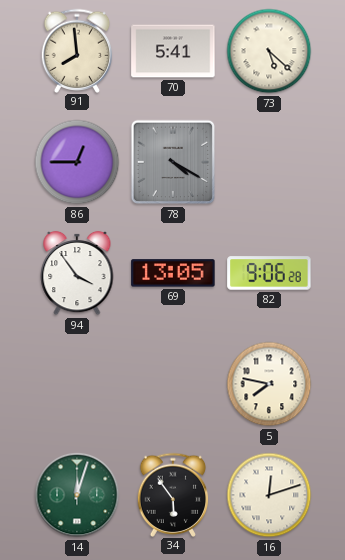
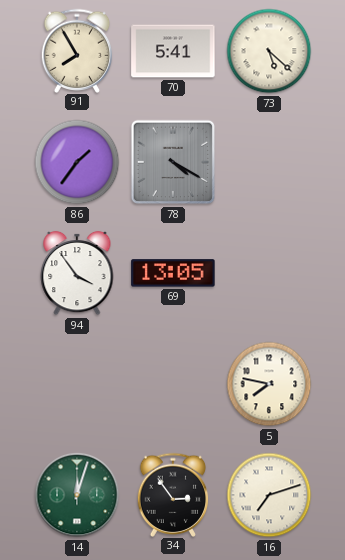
91: 7:59 -> 7:55 (77, 50)
86: 12:45 -> 1:36 (77, 162)
82: 9:06 -> none (269, 273)
34: 5:54 -> 2:54 (173, 494)
16: 12:12 -> 7:12 (269, 495)
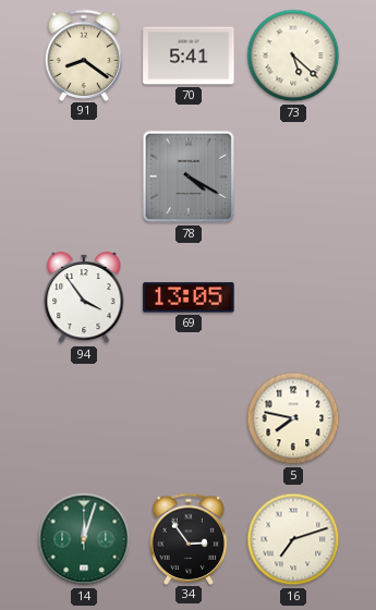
91: 7:55 -> 8:21 (84, 54)
86: 1:36 -> none (77, 162)
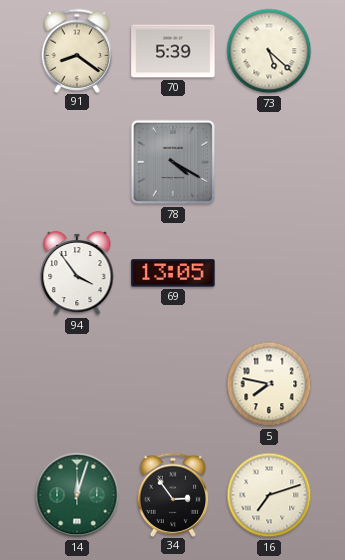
70: 5:41 -> 5:39 (173, 51)
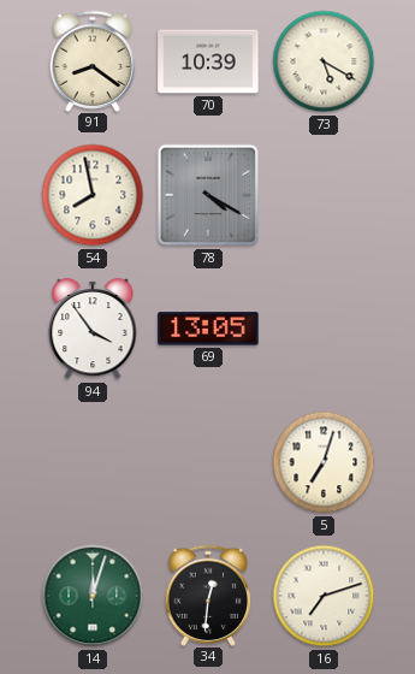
70: 5:39 -> 10:39 (208, 61)
73: 5:22 -> 5:20 (324, 61)
54: none -> 7:58 (93, 195)
5: 7:47 -> 7:03 (324, 462)
34: 2:54 -> 12:31 (208, 595)
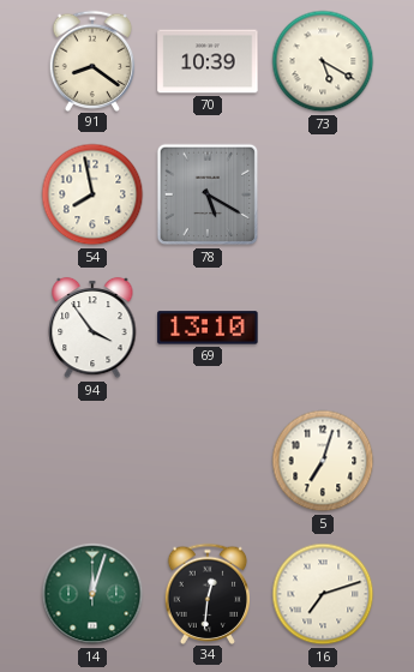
78: 4:20 -> 5:20 (208, 194)
69: 13:05 -> 13:10 (208, 328)
